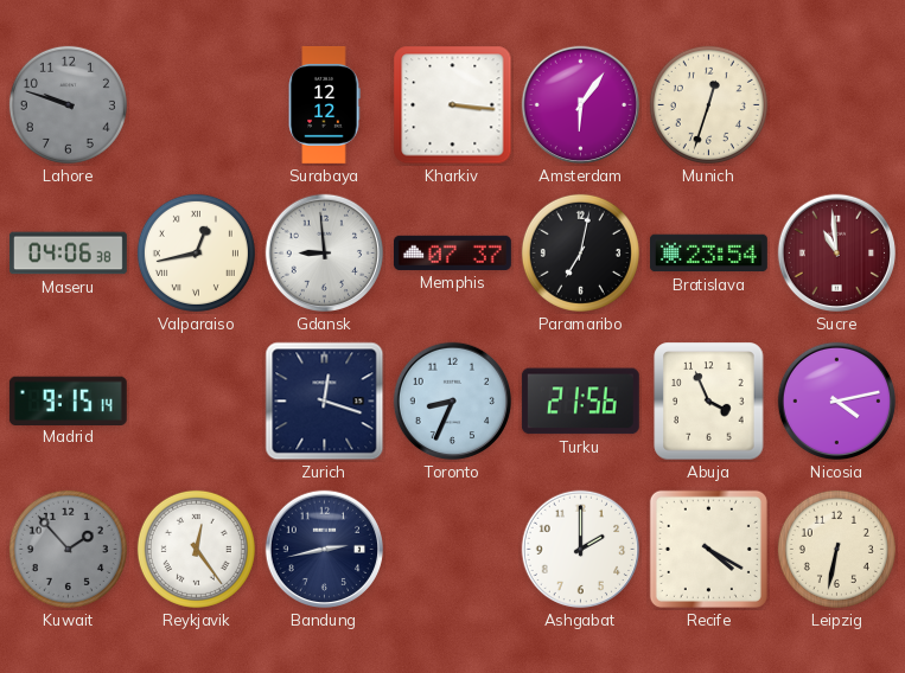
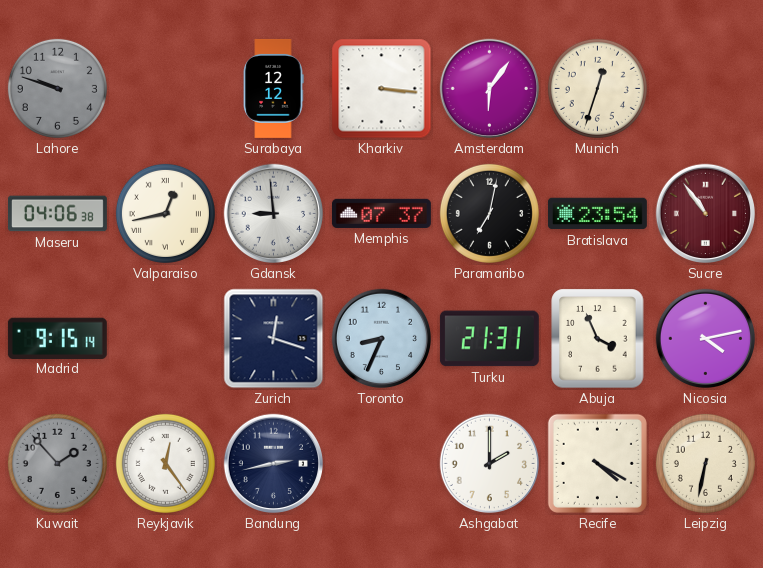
Sucre: 10:59 -> 10:54 (706, 214)
Turku: 21:56 -> 21:31 (489, 339)
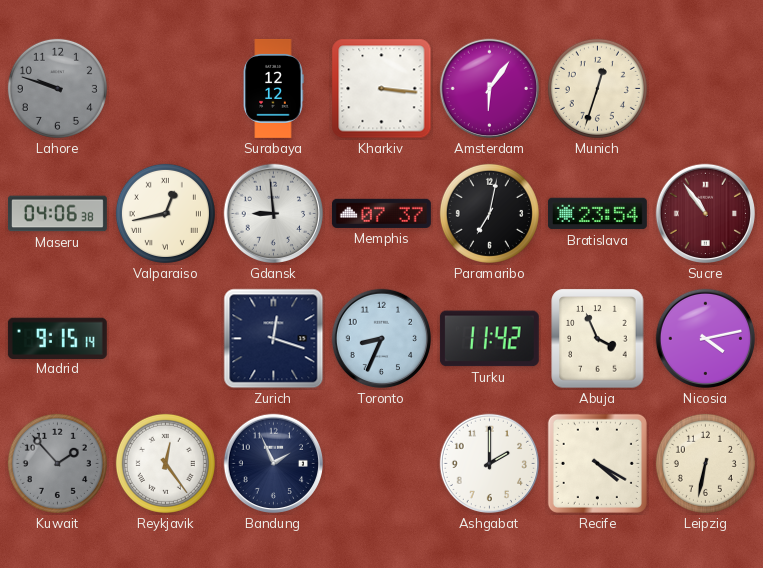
Turku: 21:31 -> 11:42 (489, 339)
Bandung: 2:43 -> 1:56 (274, 464)
